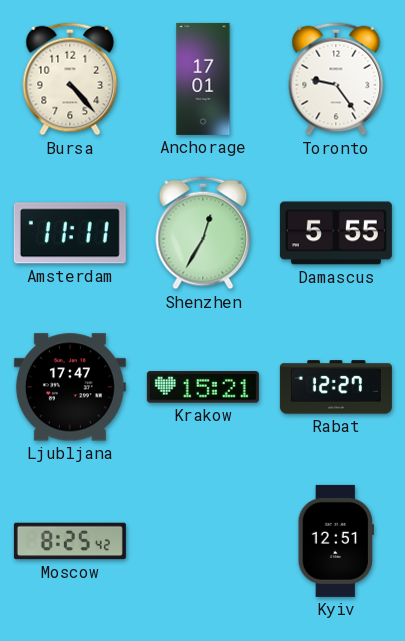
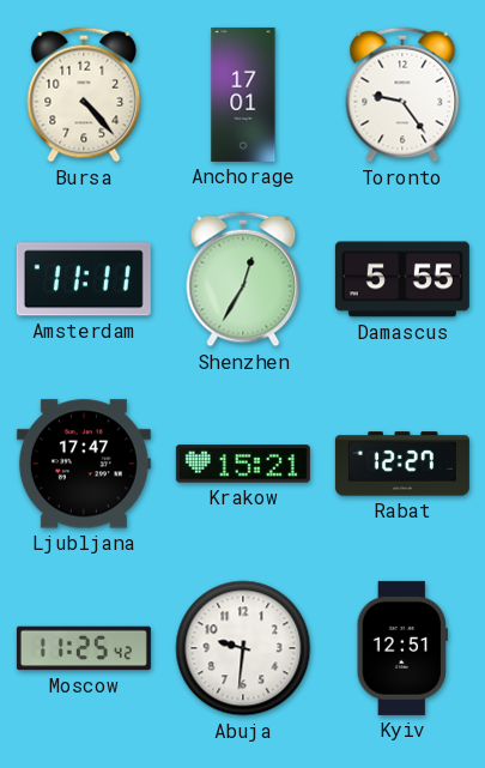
Moscow: 8:25 -> 11:25 (84, 648)
Abuja: none -> 9:31 (243, 648)
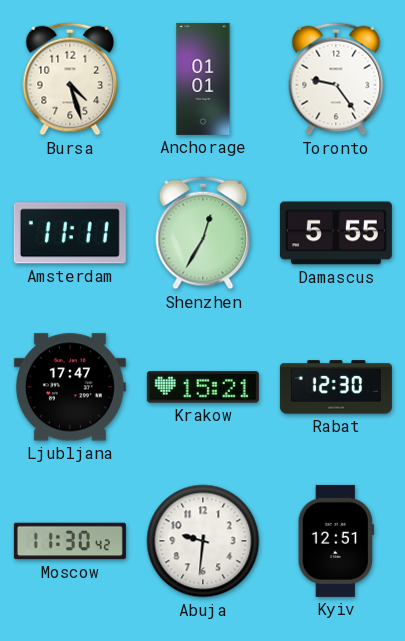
Bursa: 4:23 -> 4:27 (70, 79)
Anchorage: 17:01 -> 01:01 (203, 79)
Rabat: 12:27 -> 12:30 (336, 387)
Moscow: 11:25 -> 11:30 (70, 541)
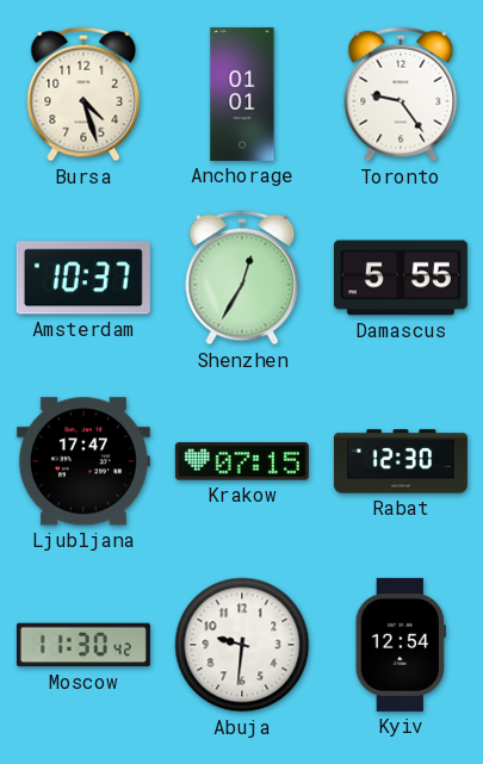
Amsterdam: 11:11 -> 10:37 (83, 278)
Krakow: 15:21 -> 07:15 (242, 461)
Kyiv: 12:51 -> 12:54 (401, 645)
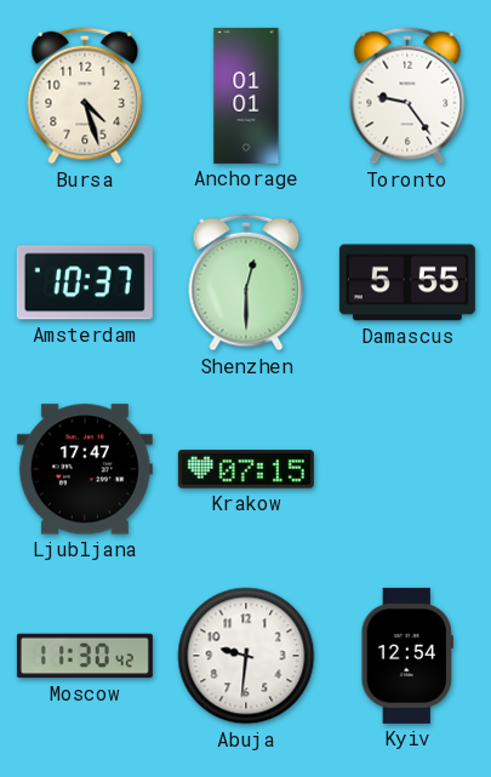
Shenzhen: 12:35 -> 12:30 (246, 282)
Rabat: 12:30 -> none (401, 461)
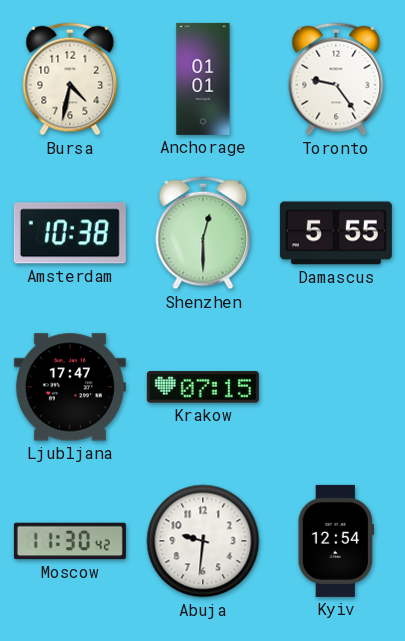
Bursa: 4:27 -> 4:32 (70, 79)
Amsterdam: 10:37 -> 10:38 (70, 233)
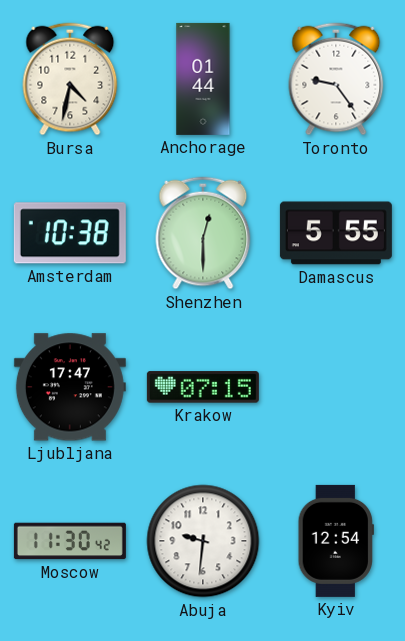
Anchorage: 01:01 -> 01:44 (203, 79)
